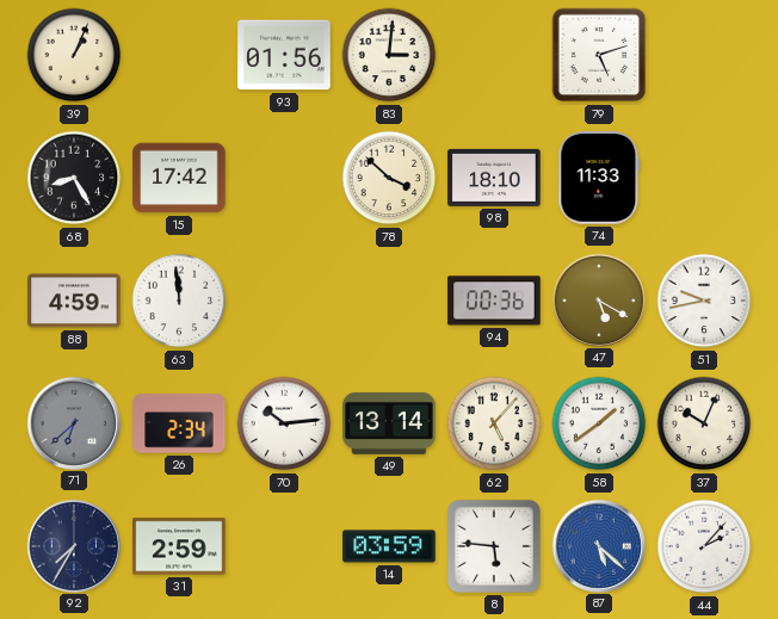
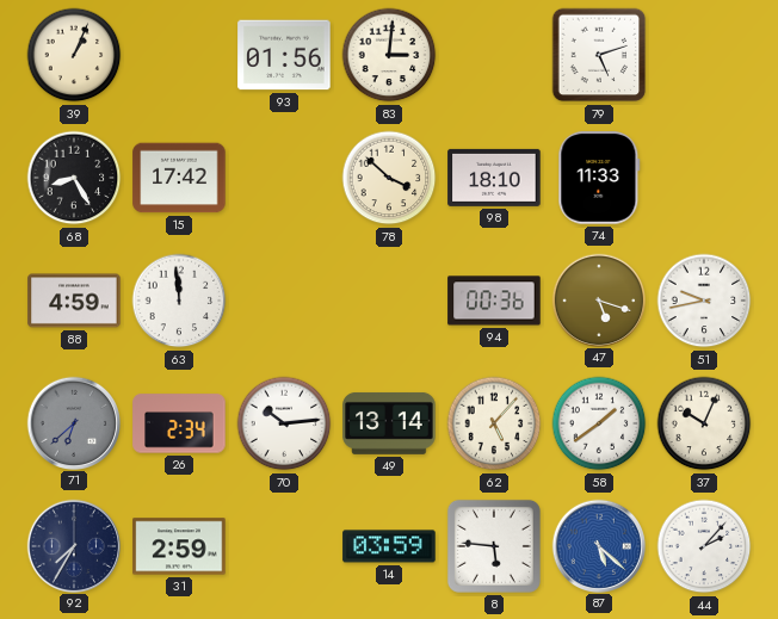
47: 5:20 -> 5:18 (598, 299)
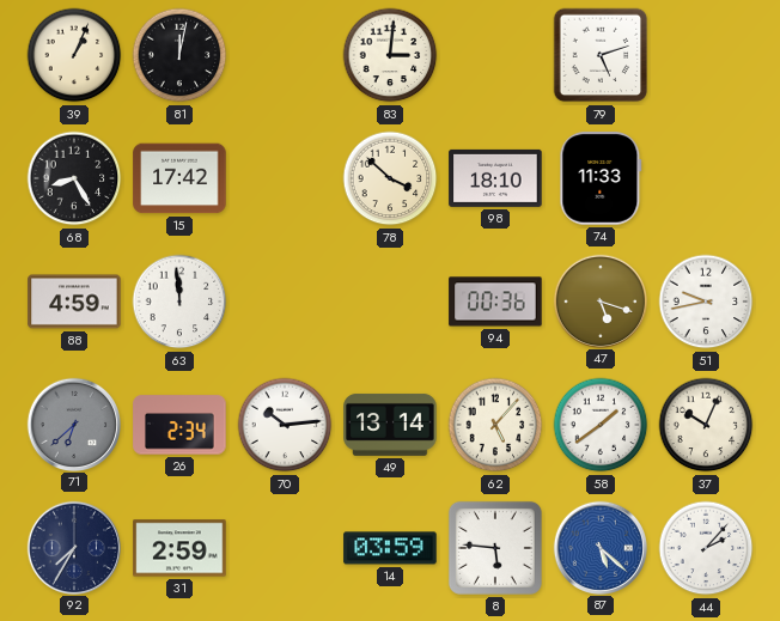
81: none -> 12:02 (179, 55)
93: 01:56 -> none (284, 55)
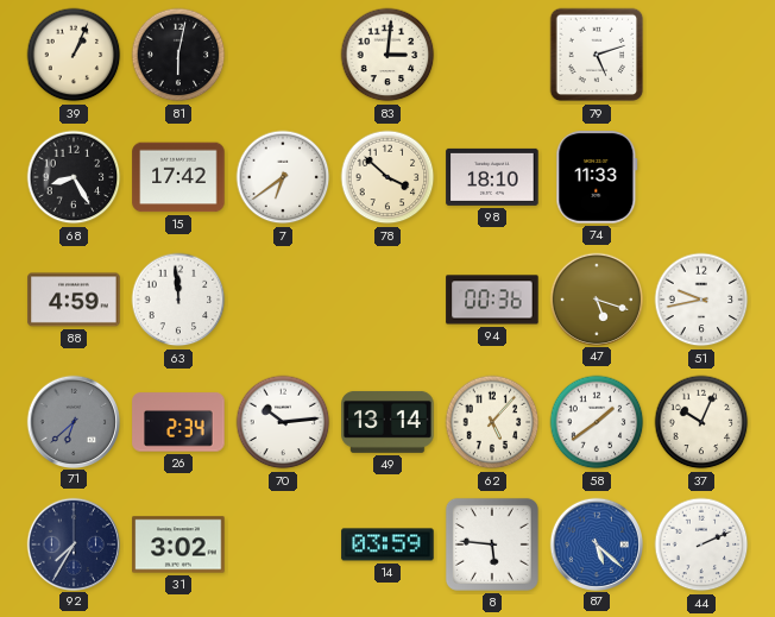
81: 12:02 -> 6:02 (178, 55)
7: none -> 6:39 (283, 177)
31: 2:59 -> 3:02 (178, 544)
44: 2:07 -> 2:11 (701, 544)
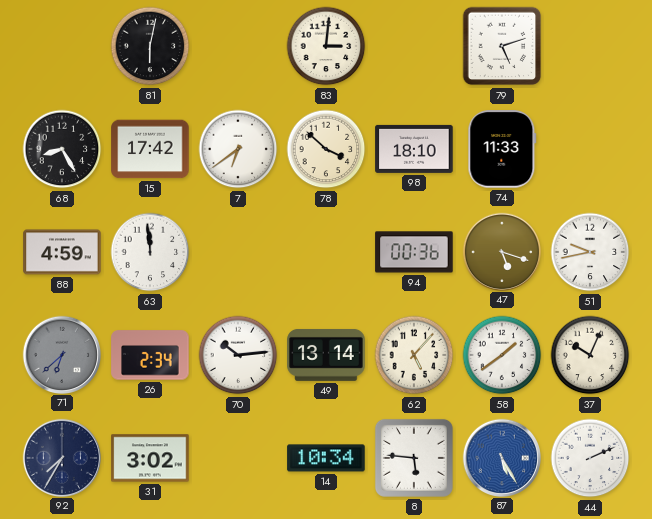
39: 1:04 -> none (74, 55)
14: 03:59 -> 10:34 (326, 458)
87: 5:22 -> 5:25 (501, 457)
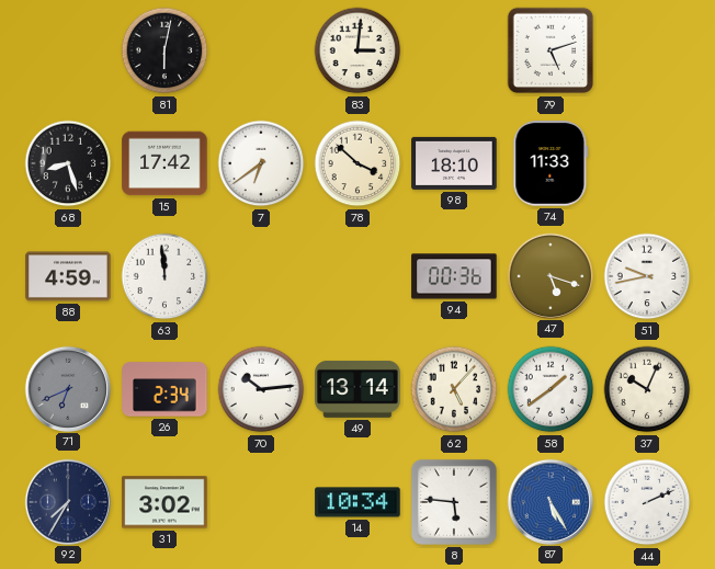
68: 8:25 -> 8:27 (68, 163)
71: 6:38 -> 6:41 (67, 388)
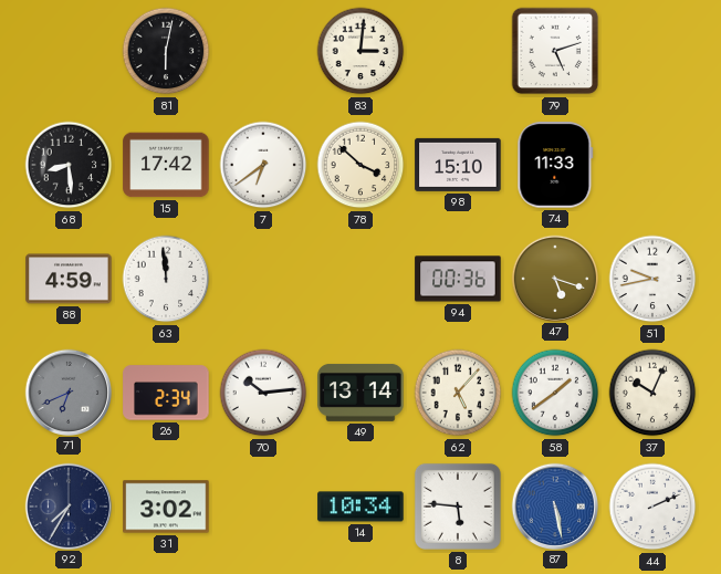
68: 8:27 -> 8:29 (69, 165)
98: 18:10 -> 15:10 (458, 165)
87: 5:25 -> 5:28 (554, 505)
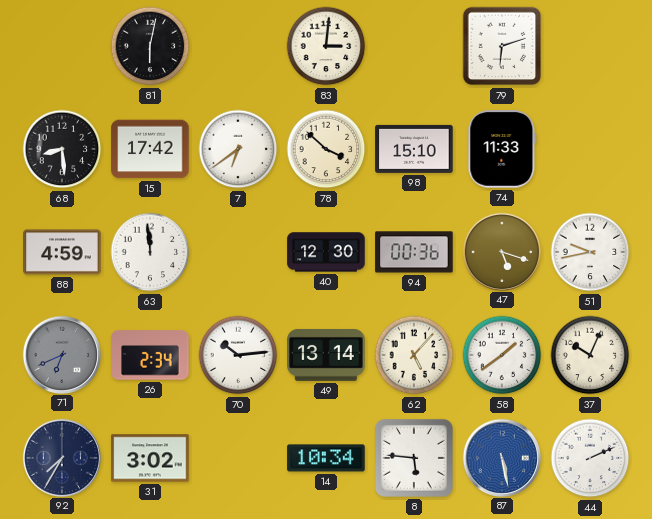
79: 5:12 -> 6:12 (502, 46)
40: none -> 12:30 (326, 252)
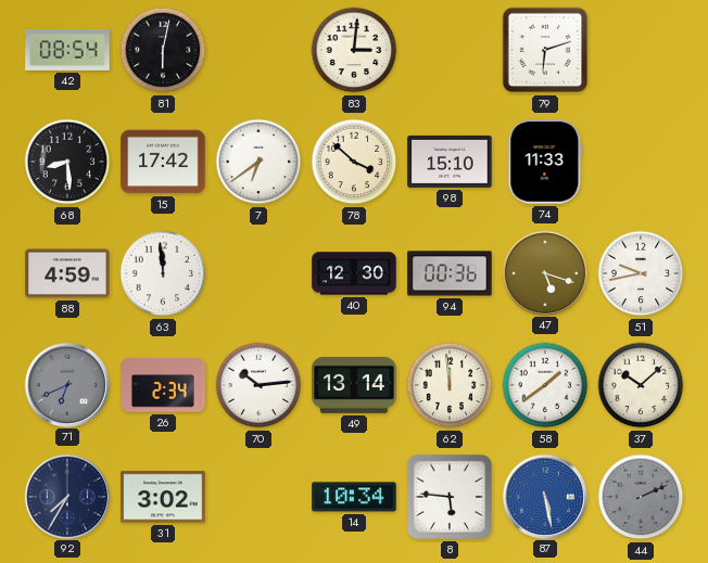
42: none -> 08:54 (67, 50)
62: 5:07 -> 11:59 (450, 385)
37: 10:04 -> 10:08 (641, 385)
44 dial: white -> grey (641, 497)
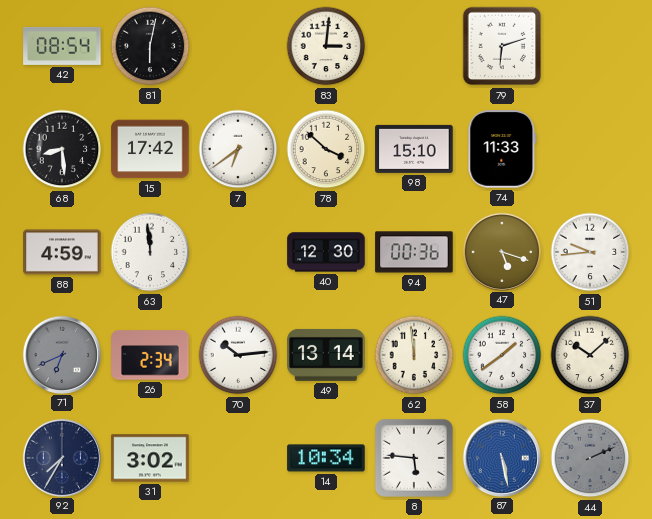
51: 9:43 -> 9:44 (590, 252)
